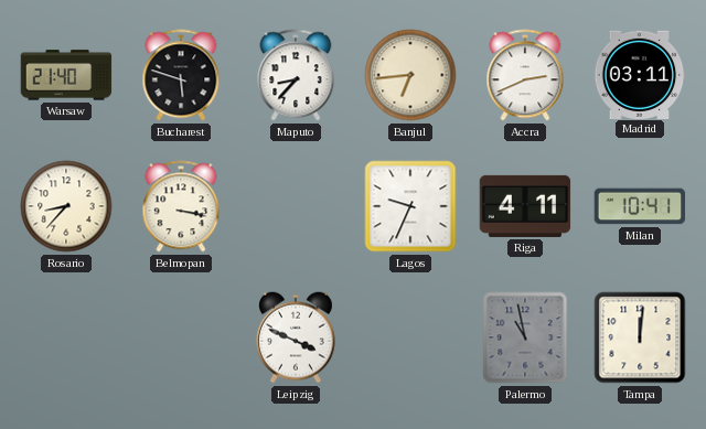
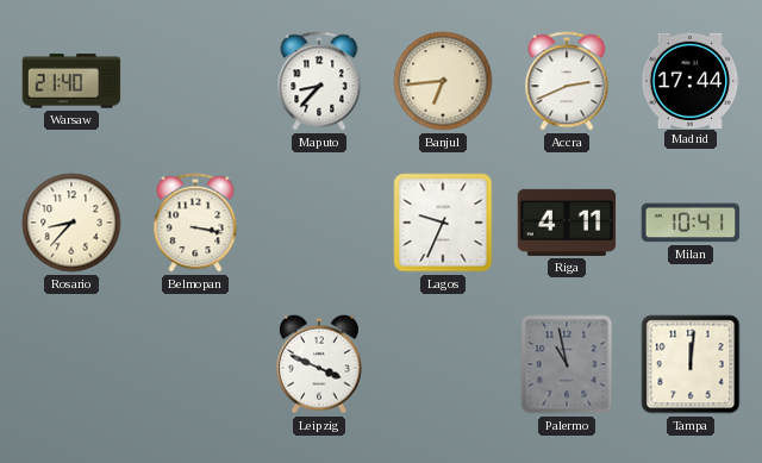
Bucharest: 5:48 -> none (181, 75)
Madrid: 03:11 -> 17:44 (691, 80)
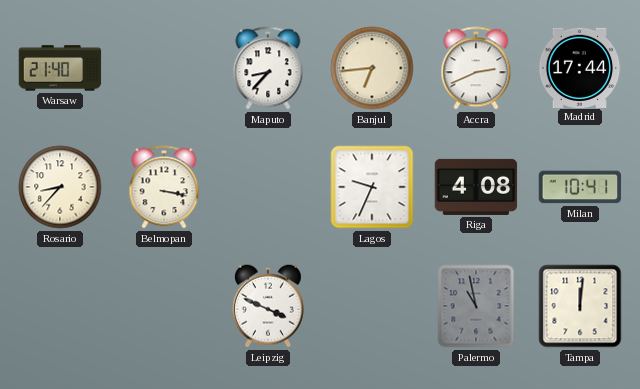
Riga: 4:11 -> 4:08 (476, 187)
